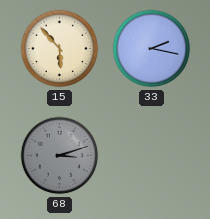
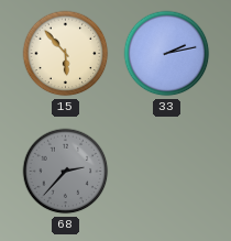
33: 2:17 -> 2:13 (167, 54)
68: 3:12 -> 2:37 (66, 172)
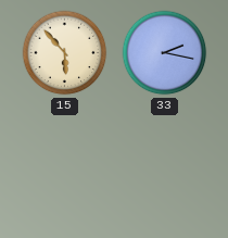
33: 2:13 -> 2:17 (165, 53)
68: 2:37 -> none (66, 172)
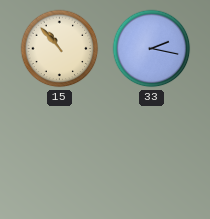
15: 5:53 -> 10:53 (60, 49)
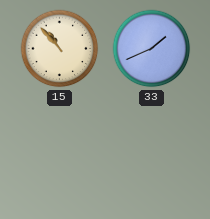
33: 2:17 -> 1:41 (152, 49)
